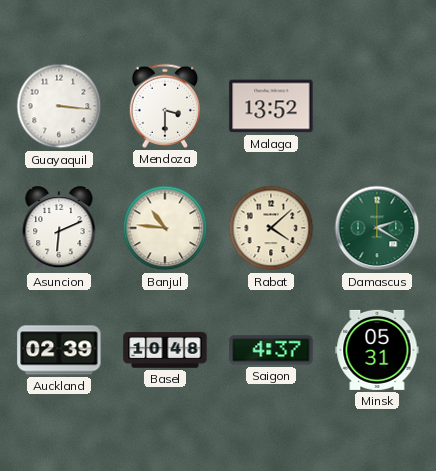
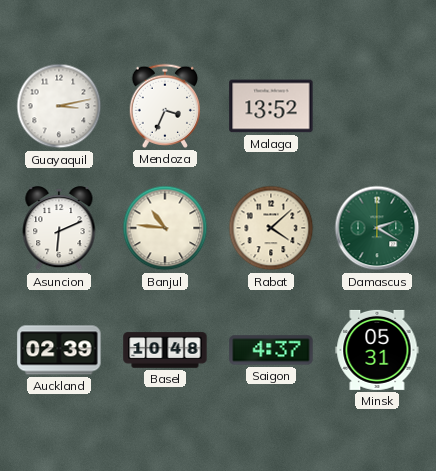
Guayaquil: 3:16 -> 3:13 (59, 106)
Mendoza: 3:30 -> 3:34 (164, 106)
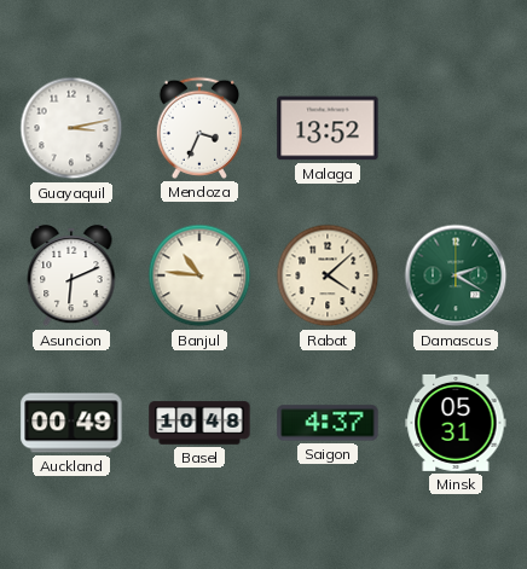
Auckland: 02:39 -> 00:49 (71, 423)
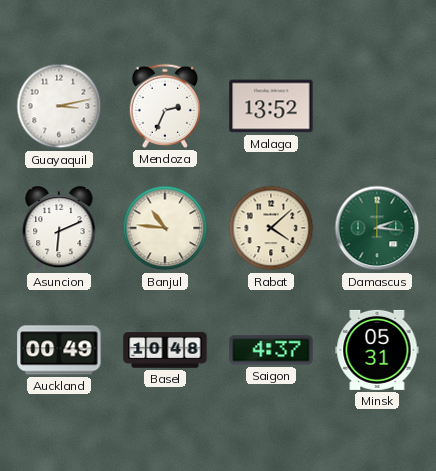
Mendoza: 3:34 -> 2:34 (164, 106)
Damascus: 2:20 -> 2:16 (377, 228)
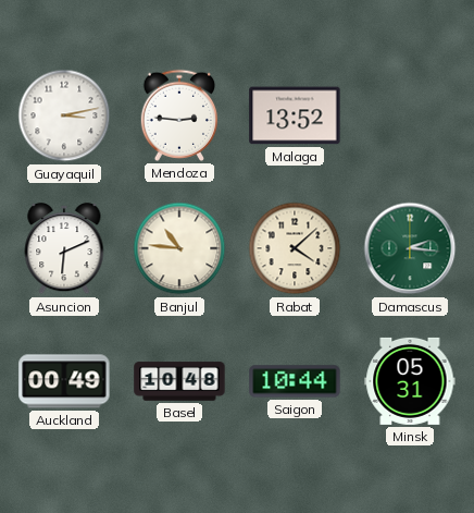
Mendoza: 2:34 -> 2:46 (178, 115)
Saigon: 4:37 -> 10:44 (295, 381)
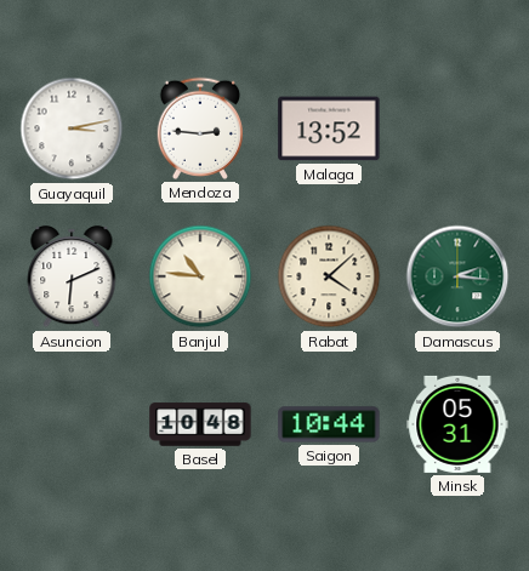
Auckland: 00:49 -> none (64, 381)
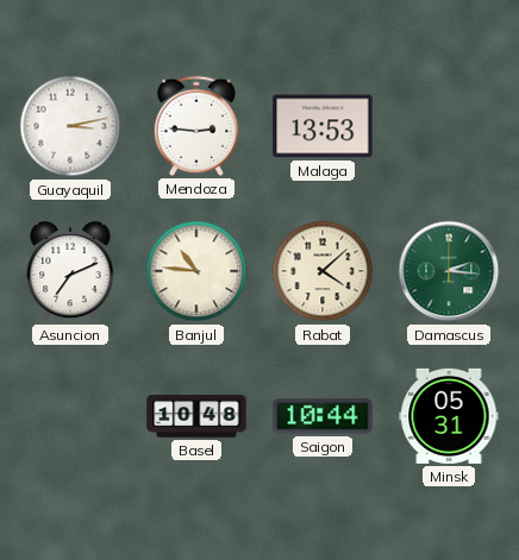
Malaga: 13:52 -> 13:53 (323, 126)
Asuncion: 6:11 -> 7:11 (70, 271)
